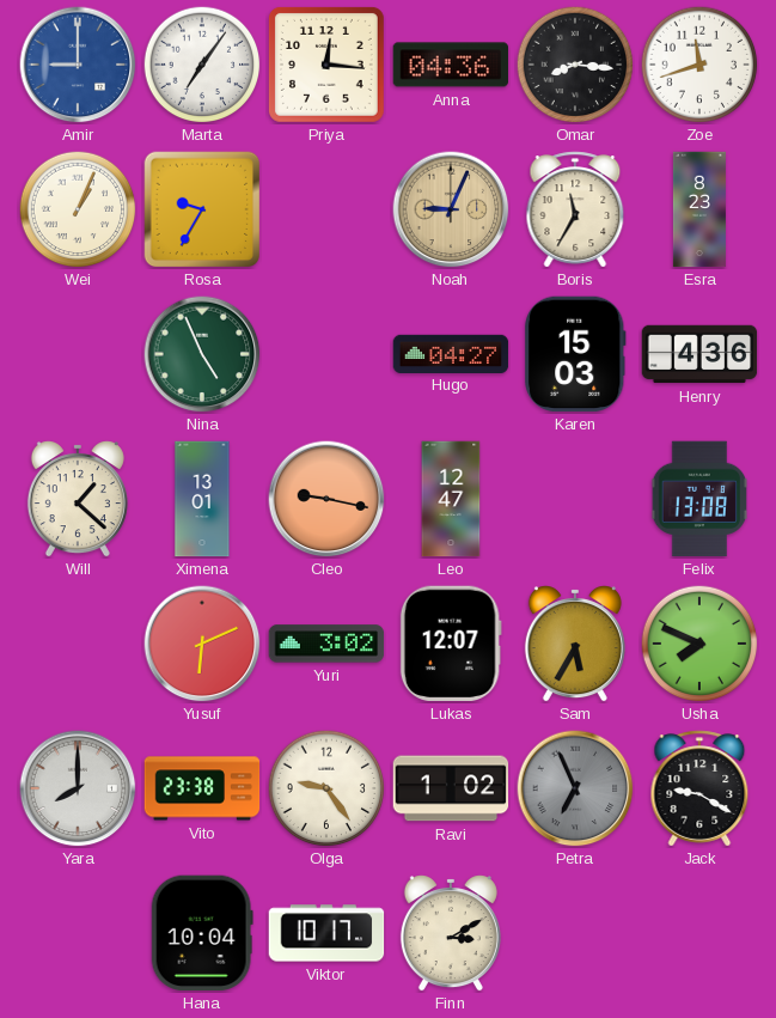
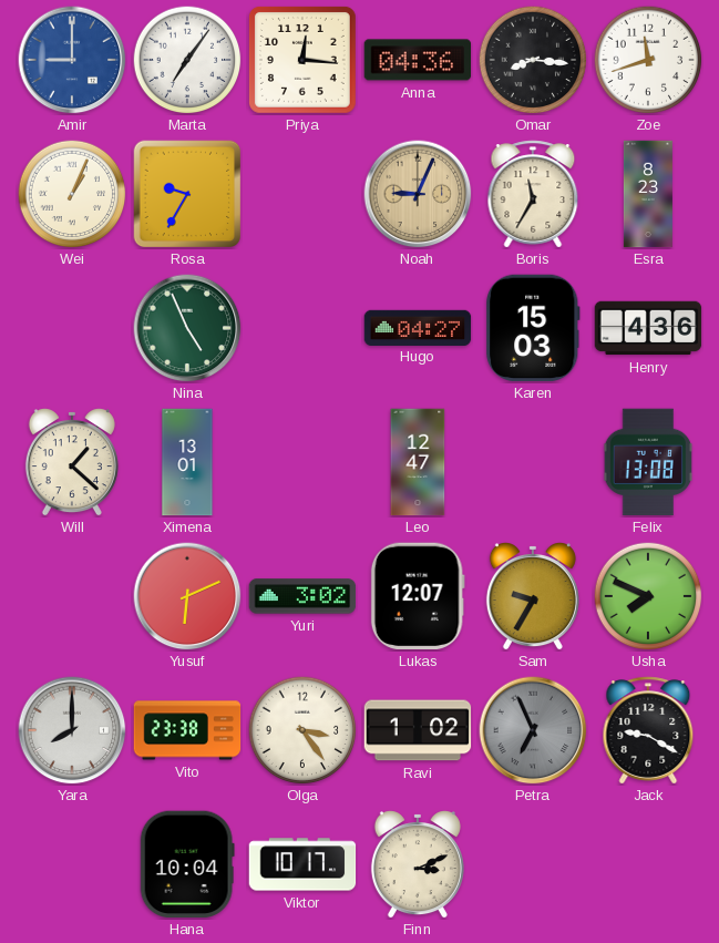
Cleo: 9:17 -> none (326, 499)
Sam: 5:35 -> 9:35 (533, 597)
Olga: 9:24 -> 3:24 (302, 730)
Finn: 3:10 -> 3:11 (418, 865)
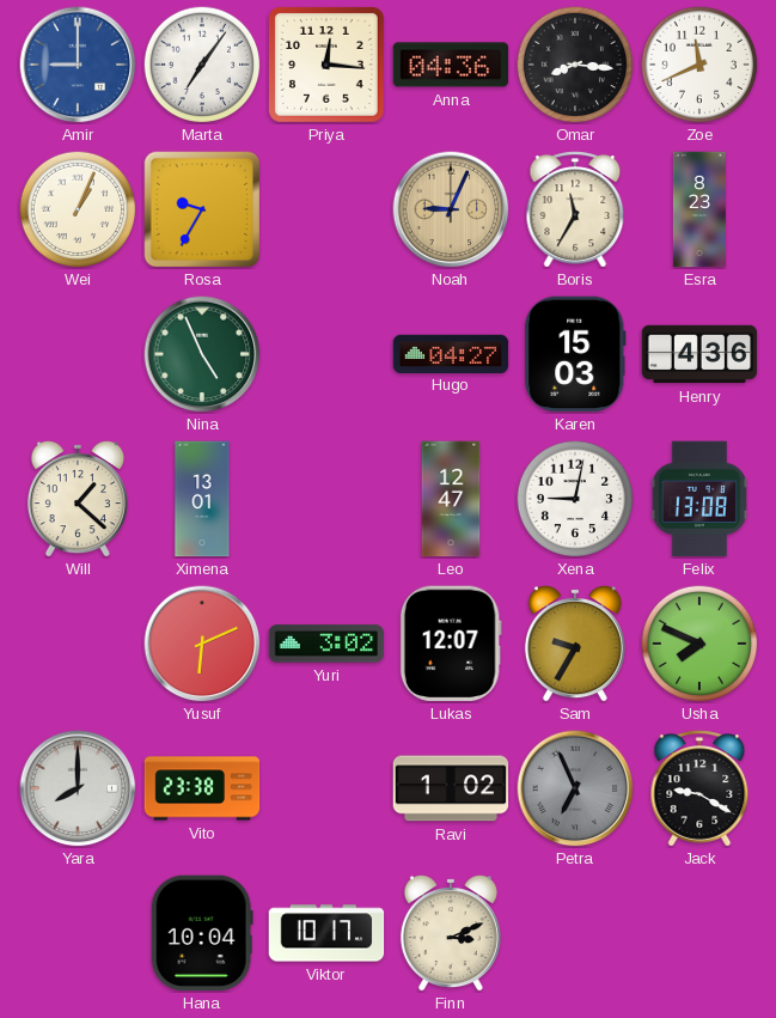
Zoe: 11:42 -> 11:41 (699, 65)
Xena: none -> 9:02 (575, 499)
Olga: 3:24 -> none (302, 730)
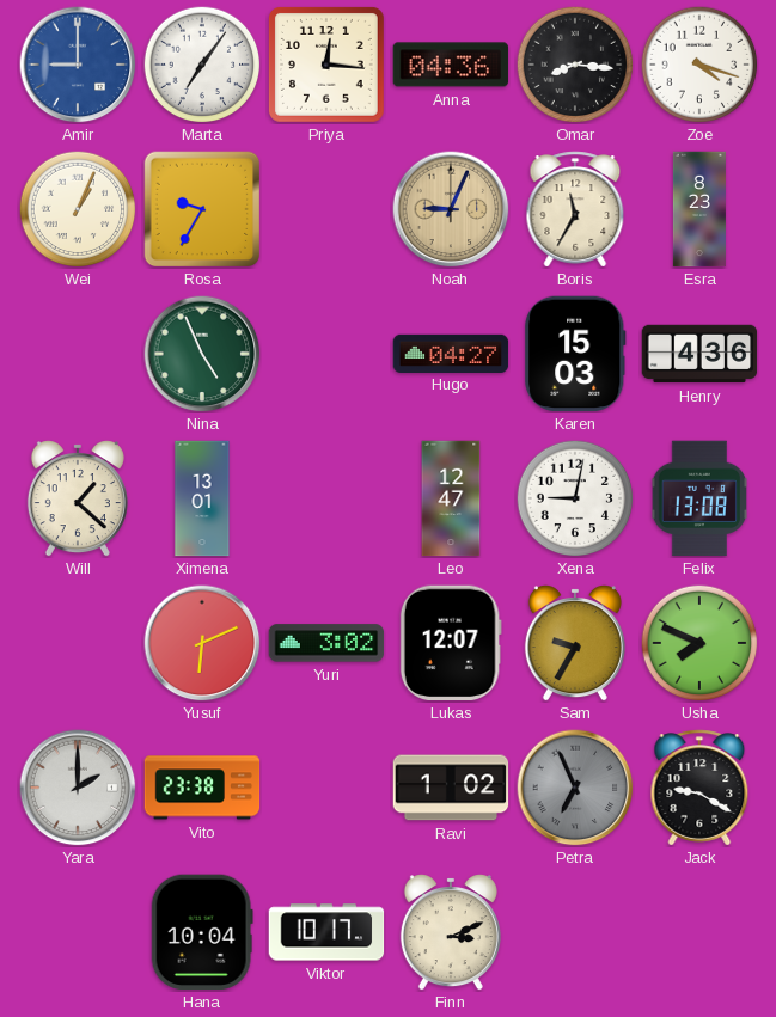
Zoe: 11:41 -> 4:18 (699, 65)
Yara: 8:00 -> 2:00 (78, 788)
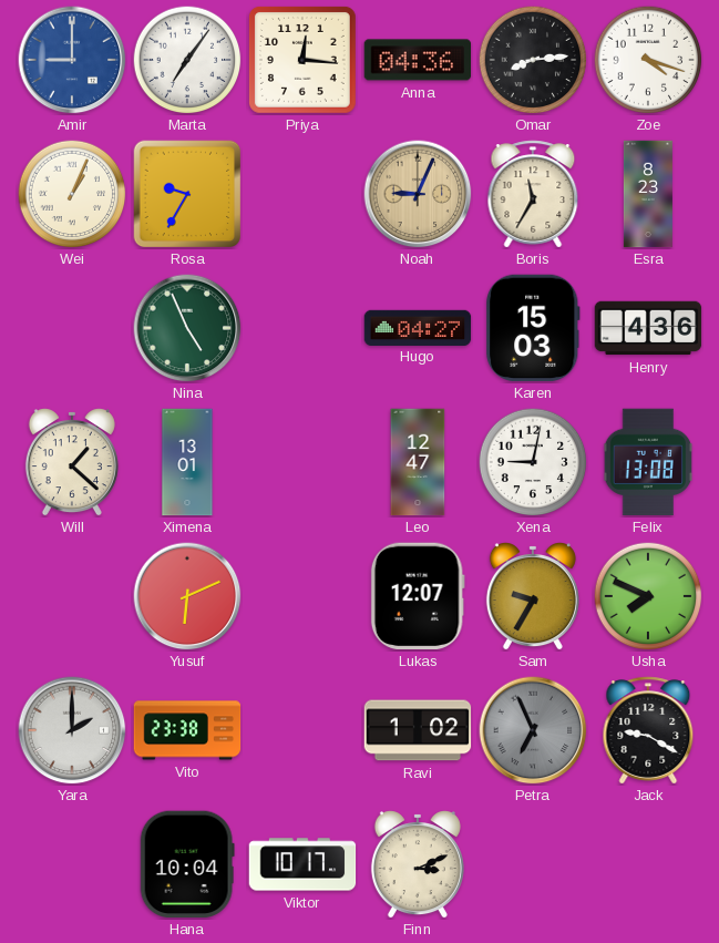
Omar: 8:16 -> 8:14 (533, 60)
Yuri: 3:02 -> none (326, 643)
